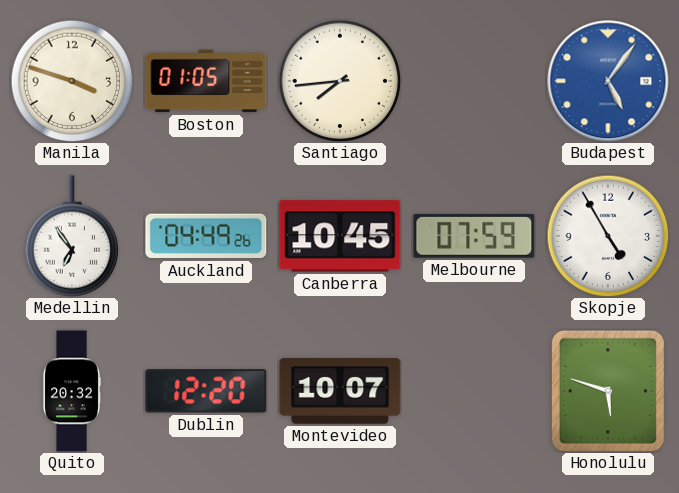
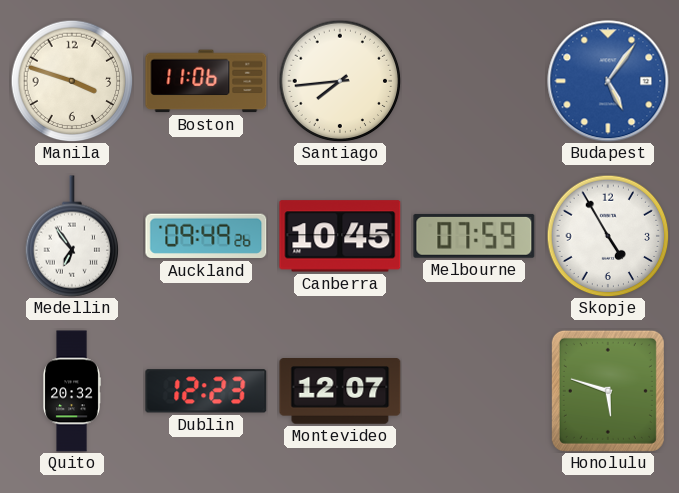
Boston: 01:05 -> 11:06 (206, 81)
Auckland: 04:49 -> 09:49 (206, 236)
Dublin: 12:20 -> 12:23 (206, 391)
Montevideo: 10:07 -> 12:07 (340, 391)
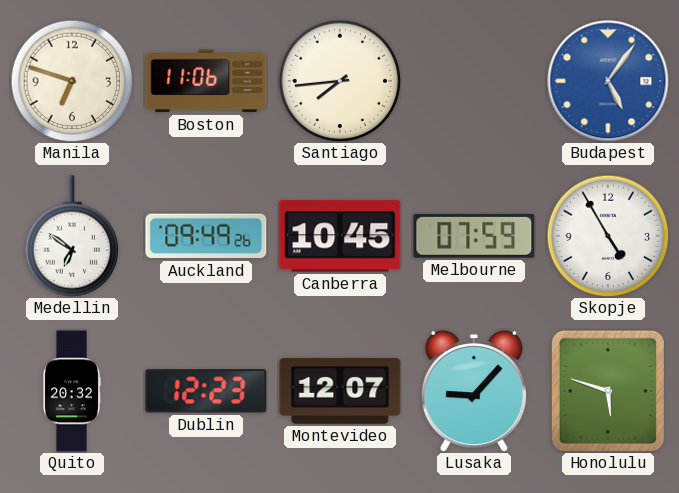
Manila: 3:48 -> 6:48 (72, 81)
Medellin: 6:54 -> 6:51 (72, 236)
Lusaka: none -> 9:07 (474, 391)
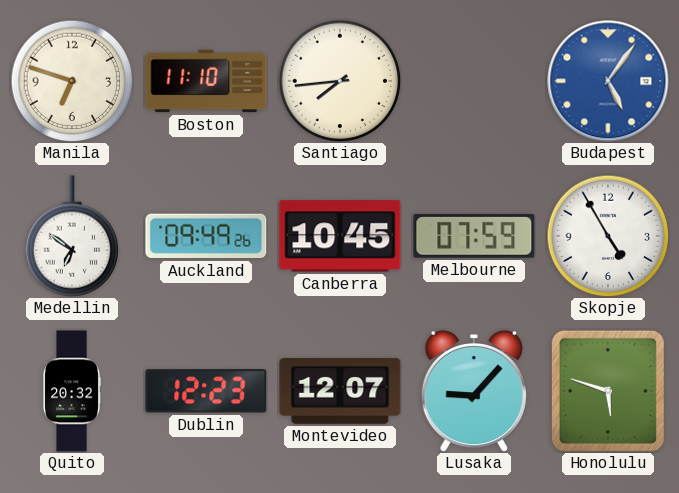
Boston: 11:06 -> 11:10 (206, 81)
